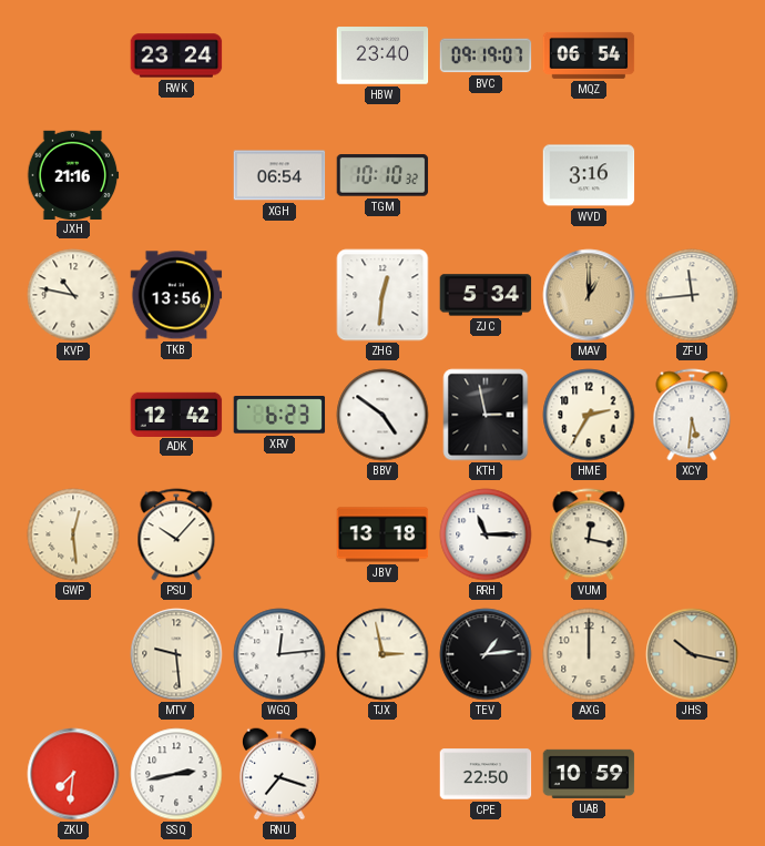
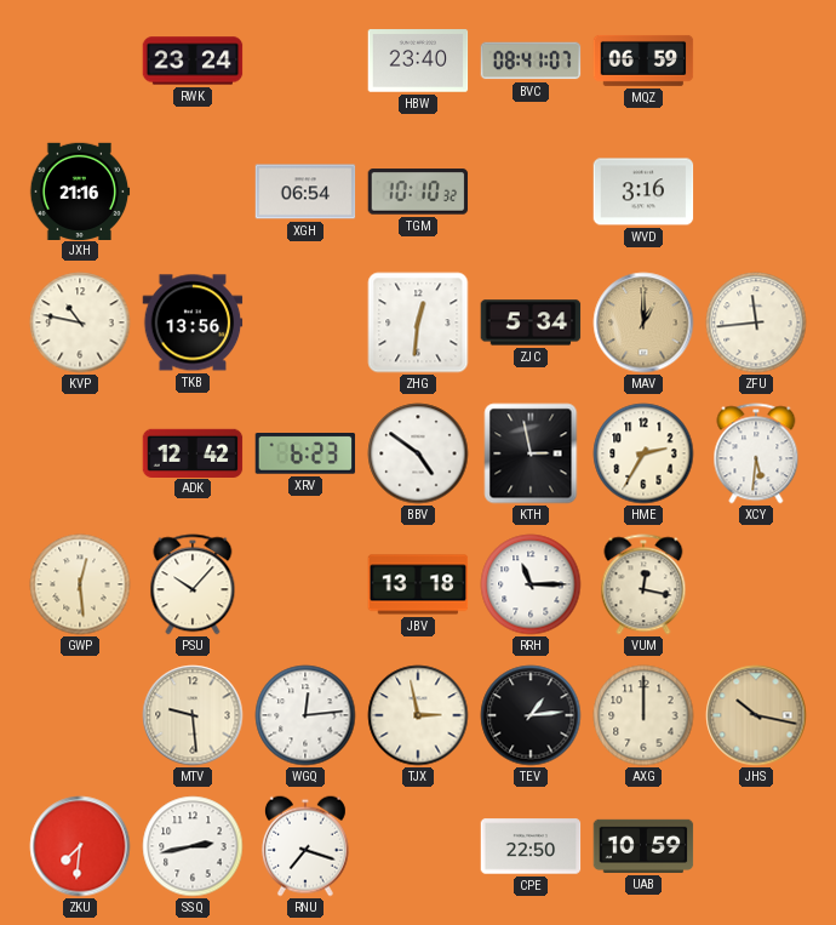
BVC: 09:19 -> 08:41 (531, 61)
MQZ: 06:54 -> 06:59 (643, 61)
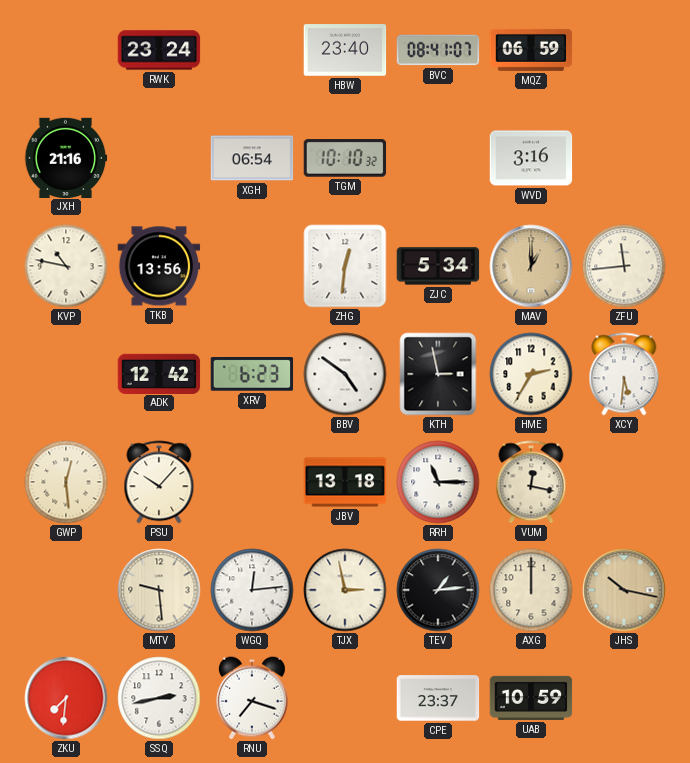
CPE: 22:50 -> 23:37 (438, 698)
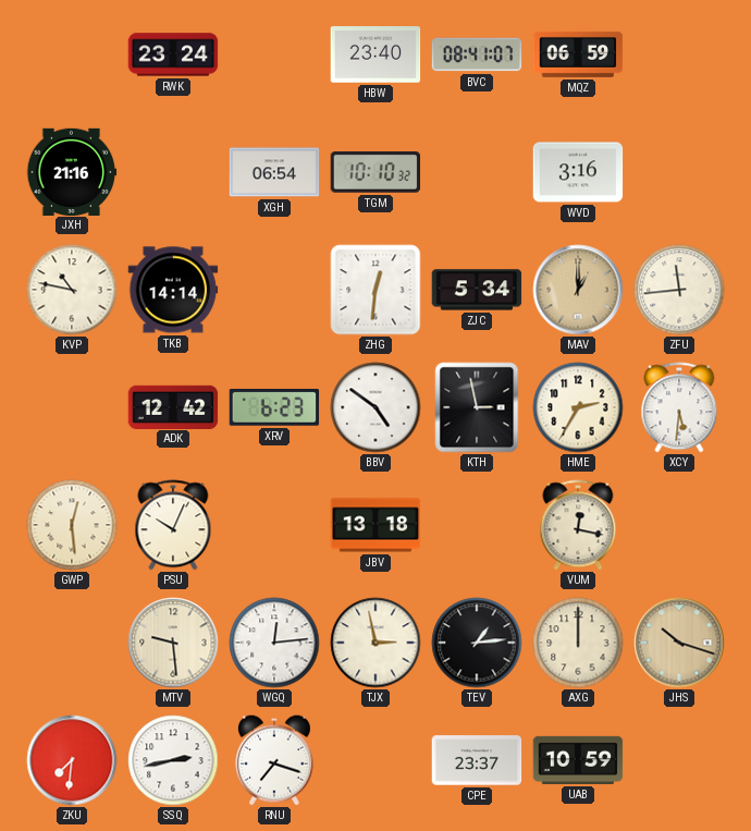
TKB: 13:56 -> 14:14 (173, 290)
PSU: 10:07 -> 10:04 (173, 525)
RRH: 11:15 -> none (438, 482)
JHS: 10:17 -> 10:18 (679, 643)
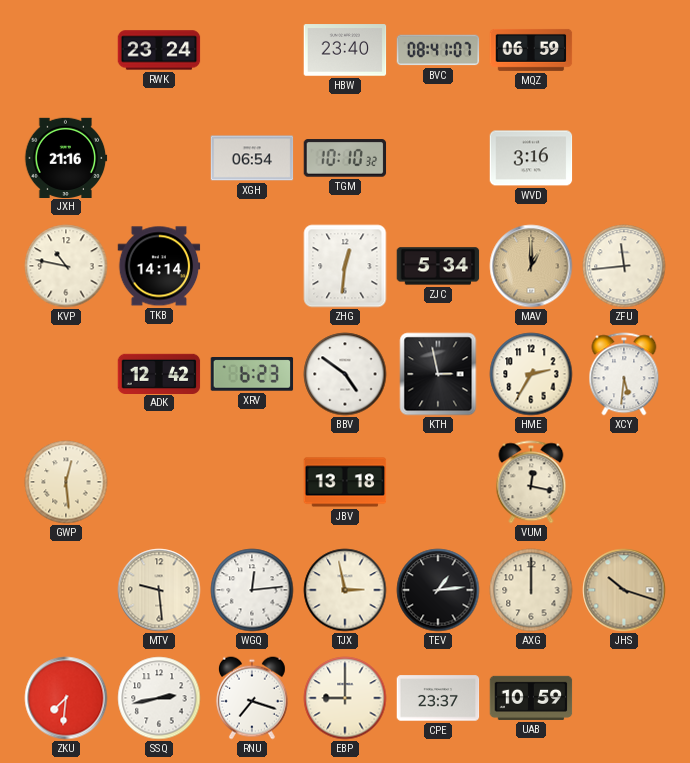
PSU: 10:04 -> none (173, 525)
EBP: none -> 9:00 (345, 698)
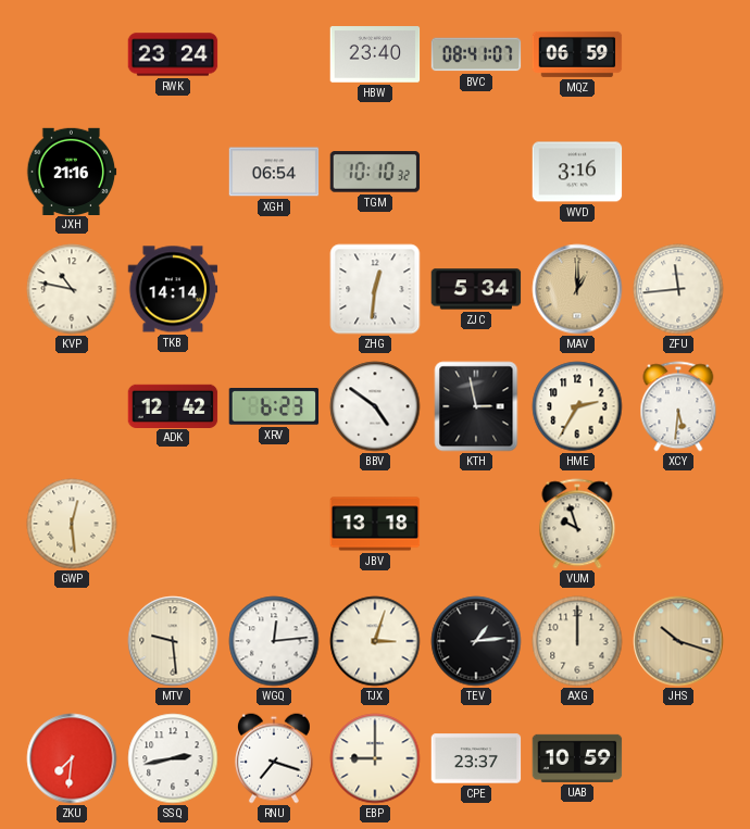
VUM: 12:17 -> 9:57 (577, 524)
TJX: 2:58 -> 3:03 (375, 641)
